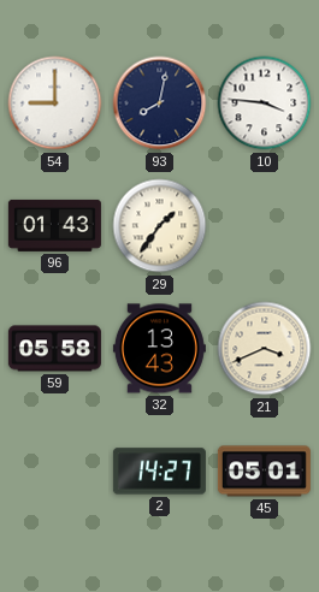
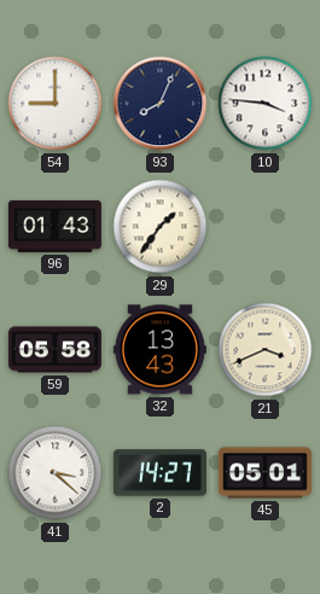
93: 8:02 -> 8:04 (161, 104)
41: none -> 3:22 (56, 473)
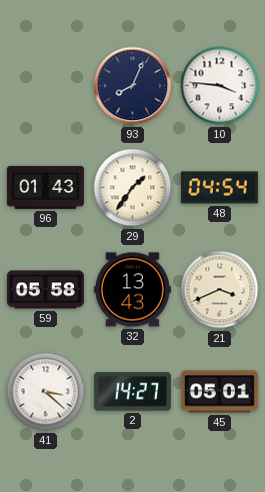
54: 9:00 -> none (56, 104)
48: none -> 04:54 (219, 188)
